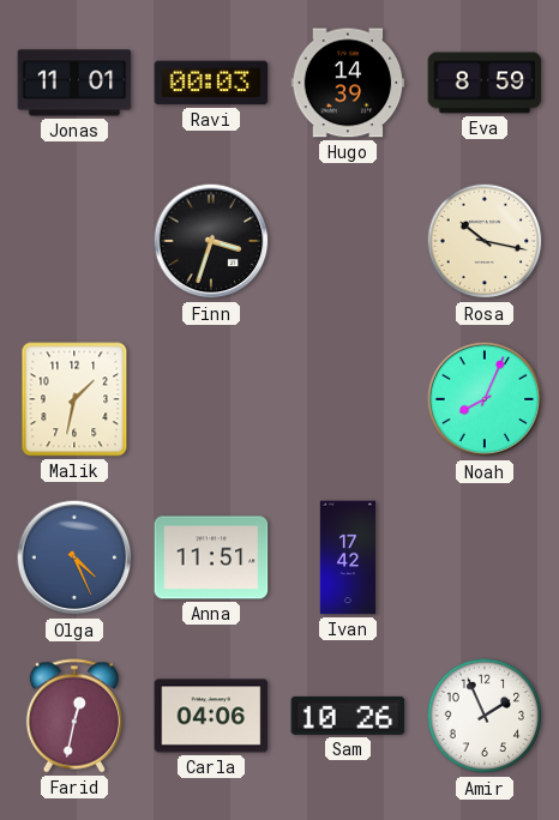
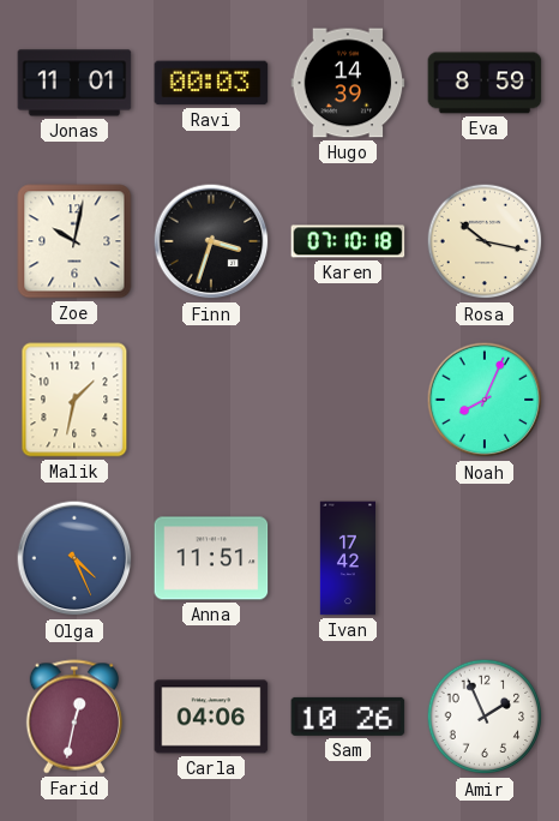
Zoe: none -> 10:02 (74, 241)
Karen: none -> 07:10 (348, 241)
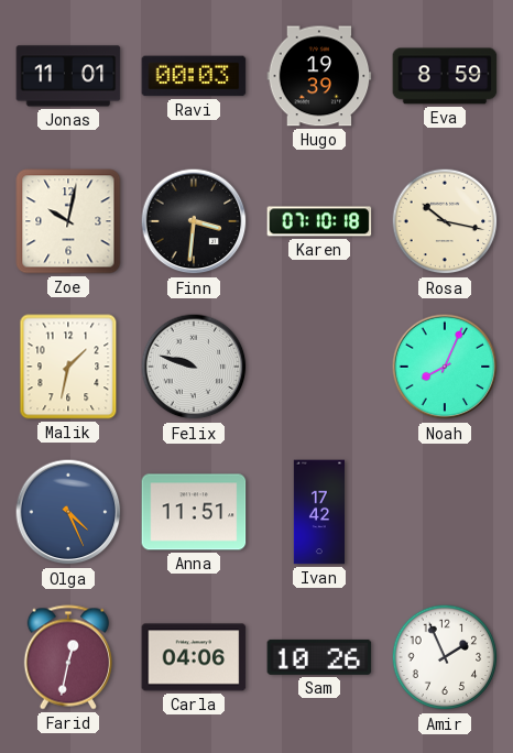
Hugo: 14:39 -> 19:39 (319, 76)
Finn: 3:33 -> 3:31 (194, 221)
Felix: none -> 9:48 (194, 367)
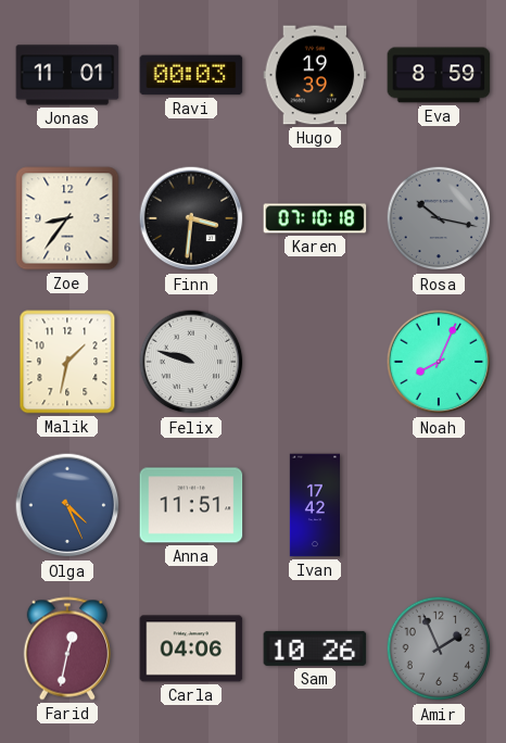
Zoe: 10:02 -> 8:36 (67, 218)
Rosa dial: cream -> grey (439, 218)
Amir dial: white -> grey (439, 648)
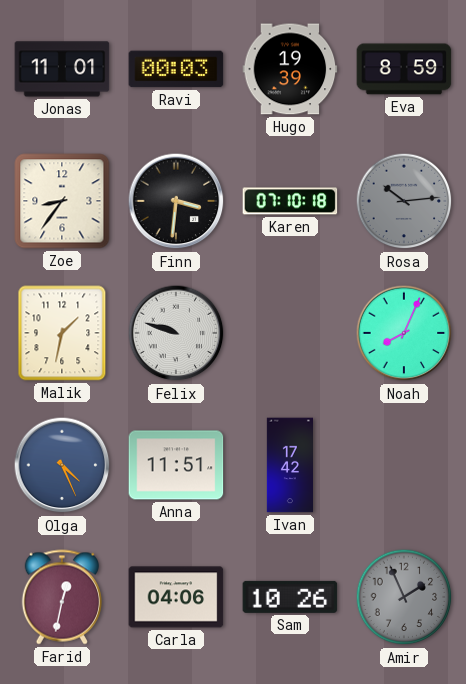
Rosa: 10:17 -> 10:14 (404, 201)
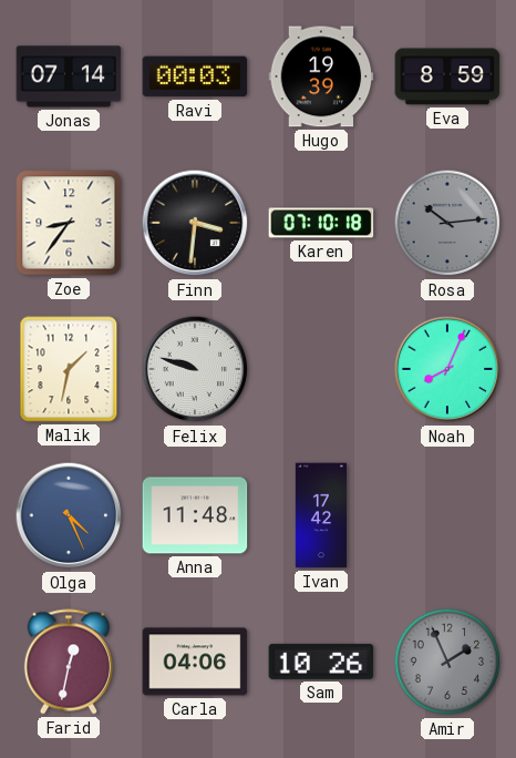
Jonas: 11:01 -> 07:14 (69, 76)
Anna: 11:51 -> 11:48 (195, 515)
